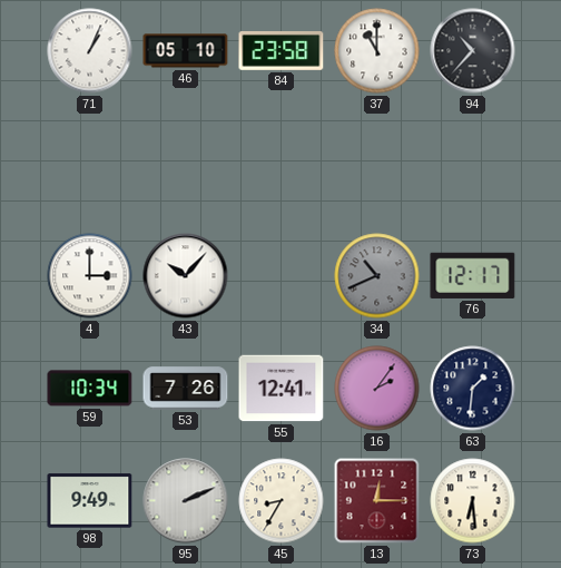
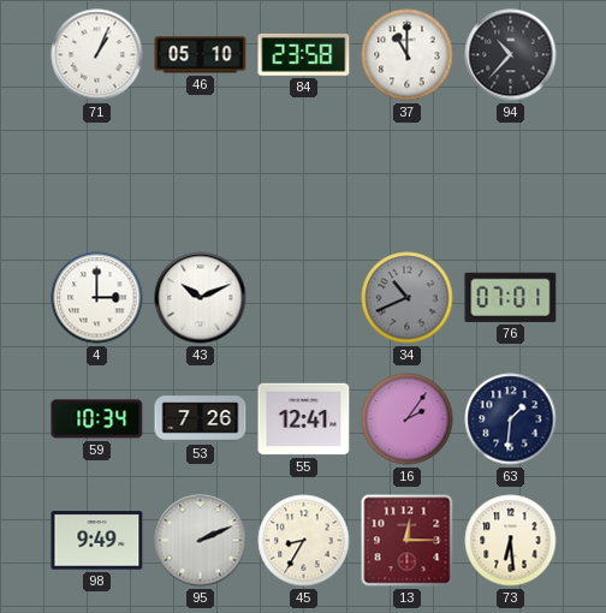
43: 10:07 -> 10:11 (201, 298)
76: 12:17 -> 07:01 (511, 297)
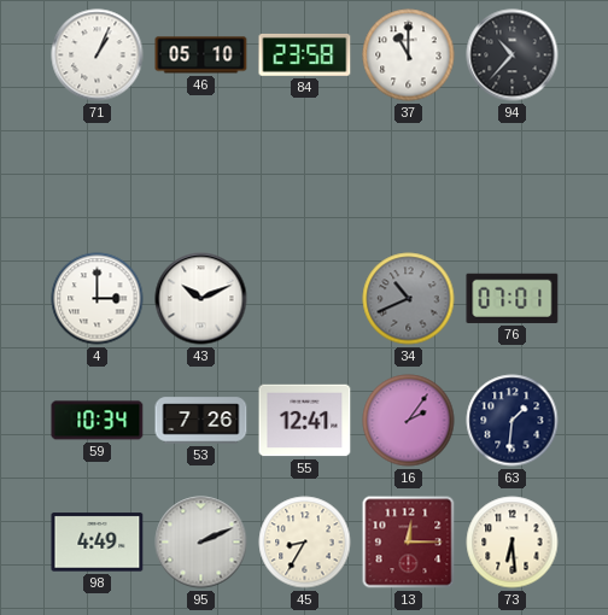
98: 9:49 -> 4:49 (98, 543)
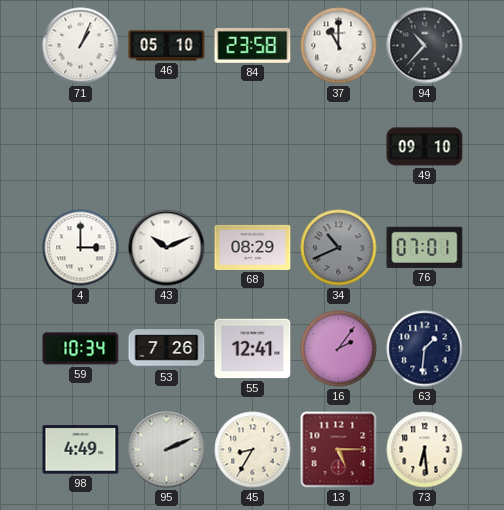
49: none -> 09:10 (425, 147)
68: none -> 08:29 (253, 247)
13: 12:15 -> 5:15 (339, 450)
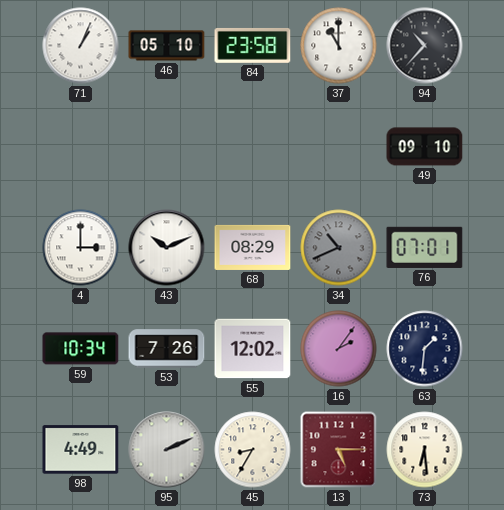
55: 12:41 -> 12:02 (253, 349)
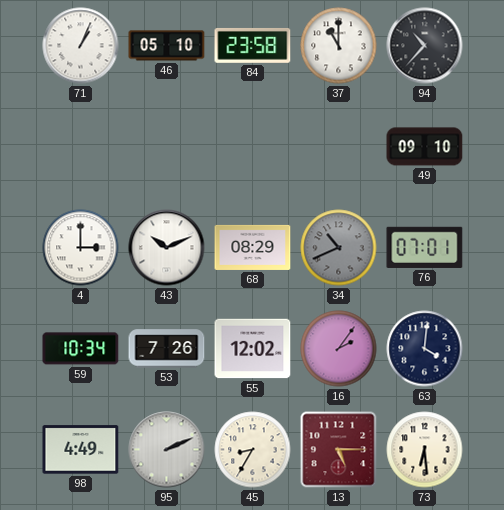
63: 1:31 -> 4:01 (425, 349)
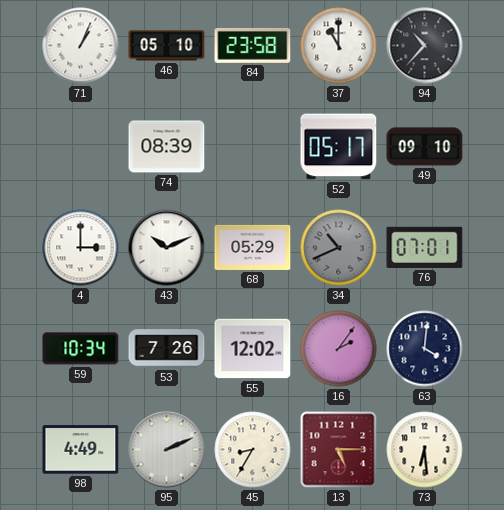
74: none -> 08:39 (167, 147)
52: none -> 05:17 (339, 147)
68: 08:29 -> 05:29 (253, 247)
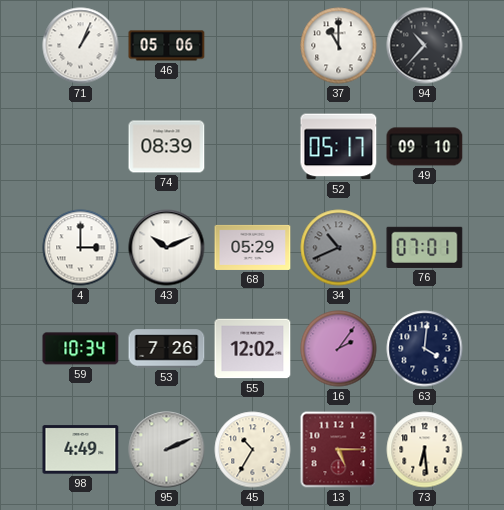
46: 05:10 -> 05:06 (167, 46)
84: 23:58 -> none (253, 45)
45: 8:35 -> 10:35 (253, 450)
